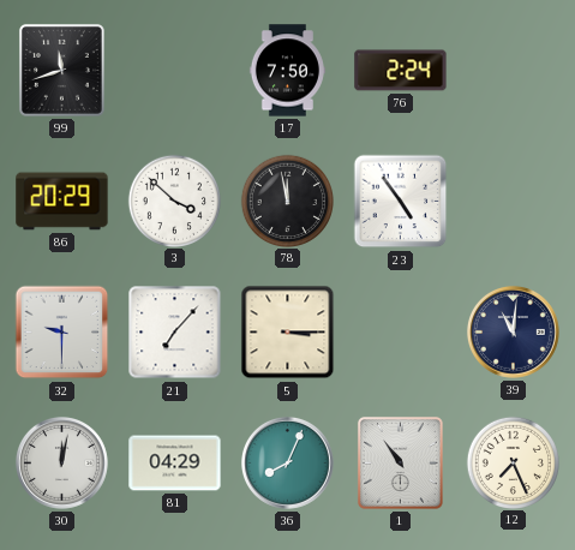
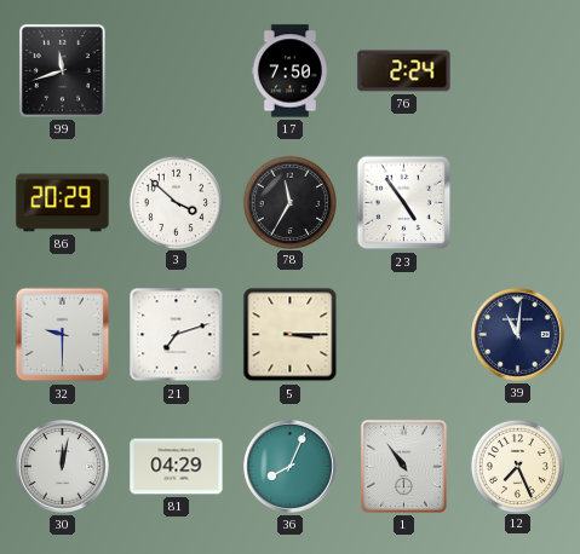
78: 11:58 -> 11:35 (289, 202)
21: 7:07 -> 7:12 (177, 335)
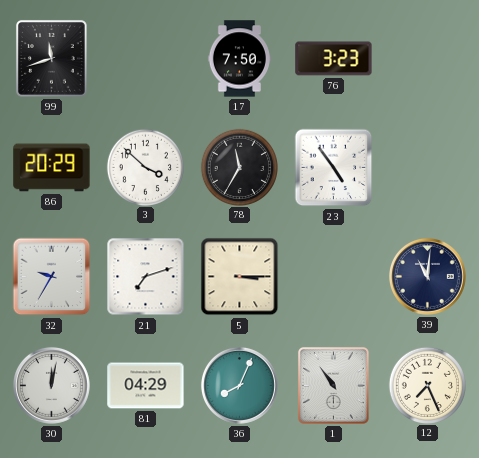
76: 2:24 -> 3:23 (334, 59)
32: 9:30 -> 9:35 (52, 277)
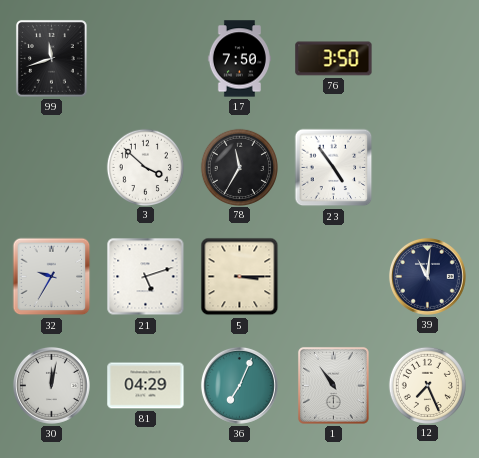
76: 3:23 -> 3:50 (334, 59)
86: 20:29 -> none (52, 168)
21: 7:12 -> 5:12 (146, 277)
36: 8:04 -> 7:04 (239, 385)
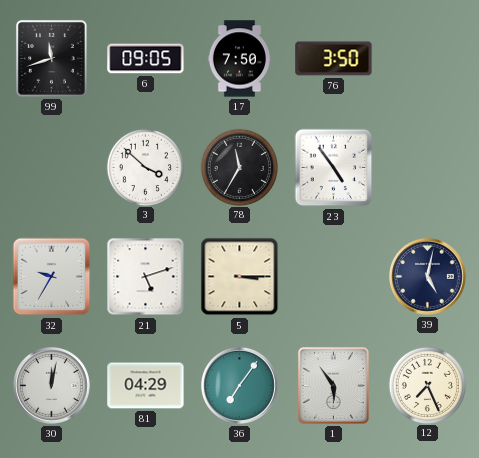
6: none -> 09:05 (146, 59)
39: 11:01 -> 5:02 (427, 276)
36: 7:04 -> 7:06 (239, 385)
1: 10:54 -> 5:54 (333, 385)
